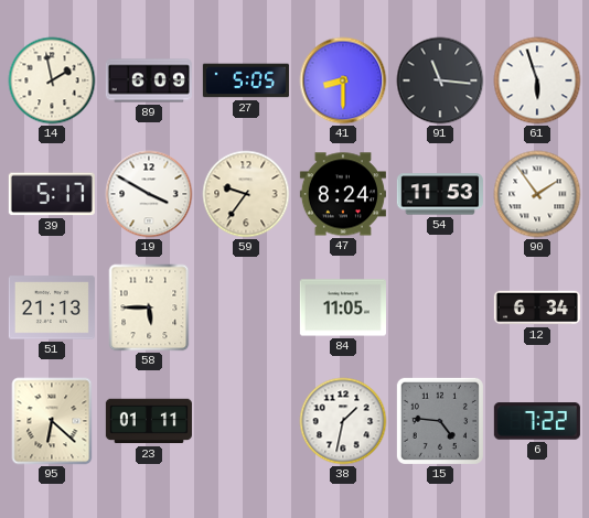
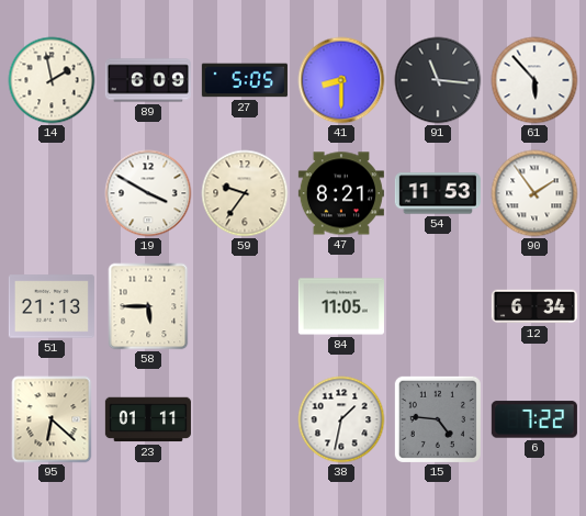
61: 5:57 -> 5:53 (534, 80)
39: 5:17 -> none (52, 194)
47: 8:24 -> 8:21 (341, 193)
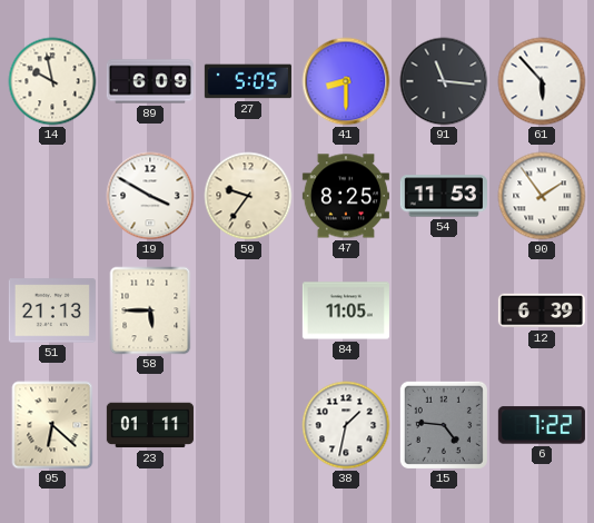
14: 1:58 -> 9:58 (52, 81)
47: 8:21 -> 8:25 (346, 196)
12: 6:34 -> 6:39 (542, 310)
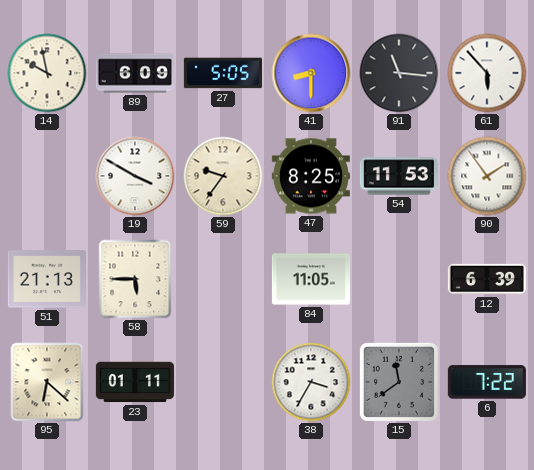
38: 1:32 -> 3:35 (311, 382)
15: 4:46 -> 11:39 (399, 382)
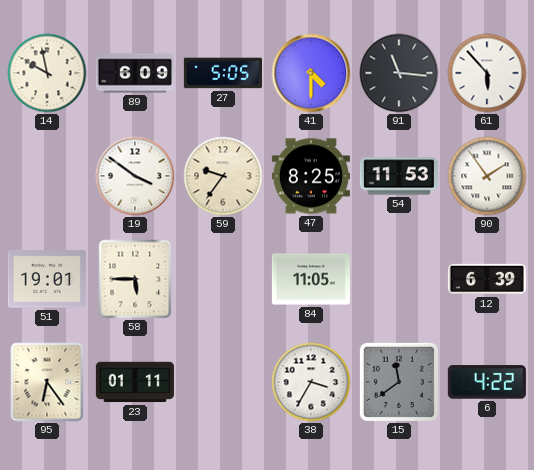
41: 8:30 -> 4:30 (311, 73)
19: 3:50 -> 3:51 (135, 176)
51: 21:13 -> 19:01 (47, 279)
95: 6:22 -> 6:24 (47, 382)
6: 7:22 -> 4:22 (487, 382)
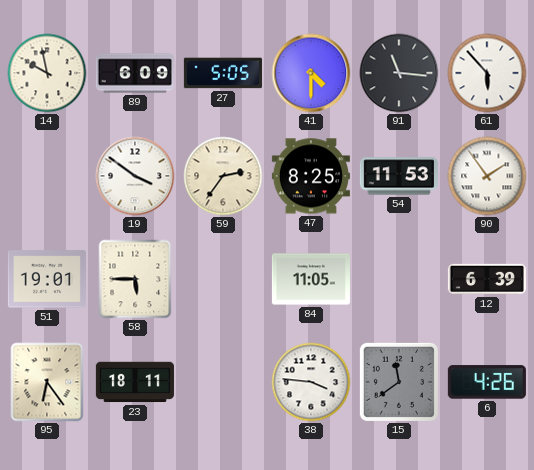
59: 9:36 -> 2:36 (223, 176)
23: 01:11 -> 18:11 (135, 382)
38: 3:35 -> 3:46 (311, 382)
6: 4:22 -> 4:26 (487, 382)
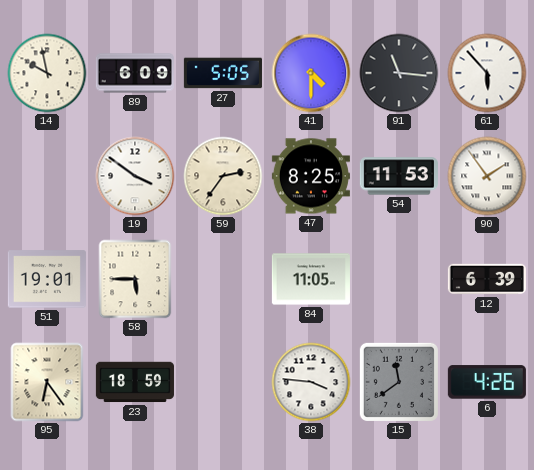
23: 18:11 -> 18:59 (135, 382)
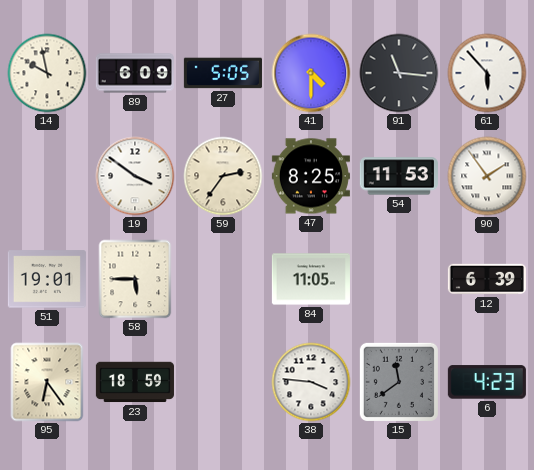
6: 4:26 -> 4:23 (487, 382)
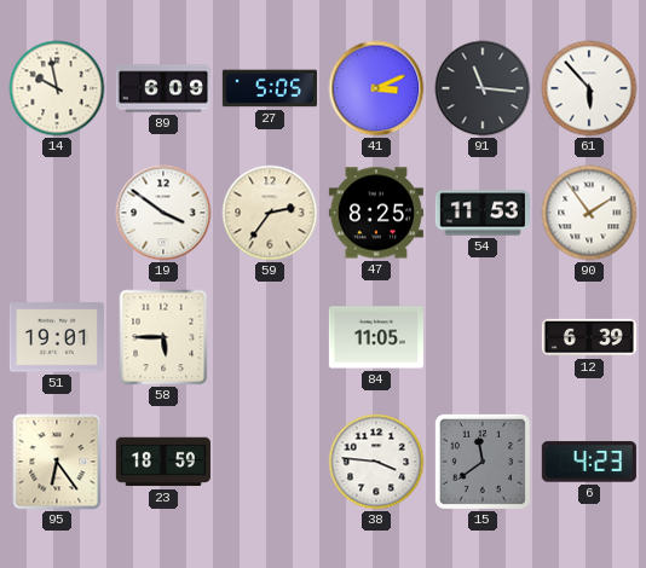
41: 4:30 -> 3:11 (376, 88)
